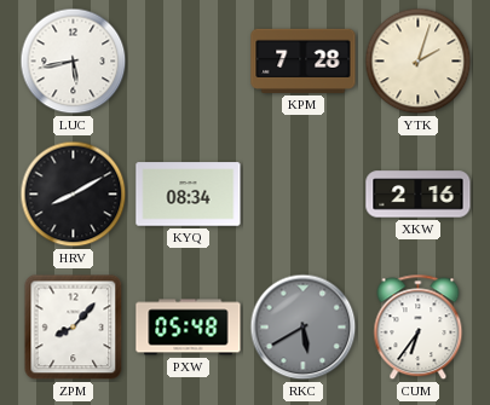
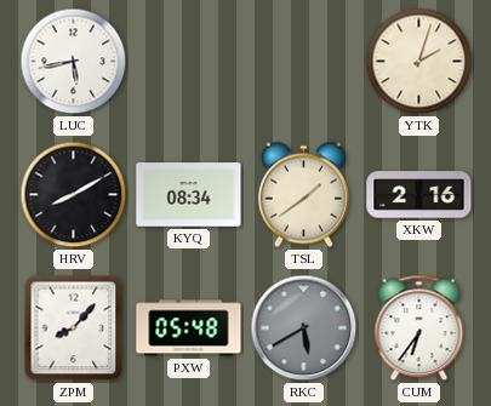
KPM: 7:28 -> none (304, 60)
TSL: none -> 1:39 (303, 195)
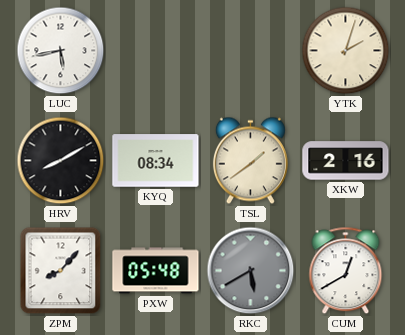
CUM: 6:36 -> 12:40 (346, 271)
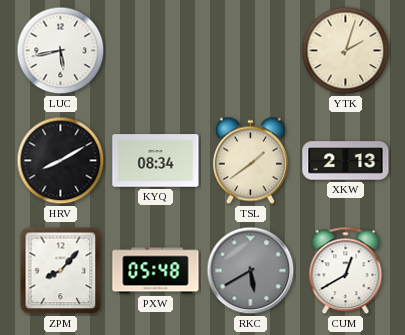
XKW: 2:16 -> 2:13 (346, 161)
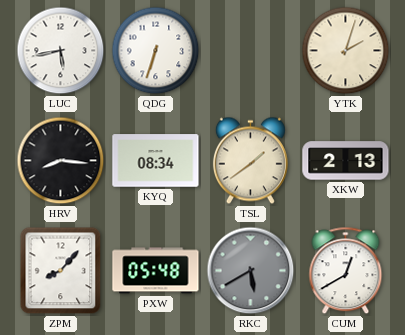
QDG: none -> 6:33 (156, 51)
HRV: 8:10 -> 8:16 (61, 161)
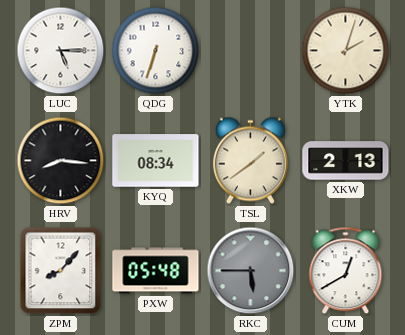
LUC: 5:43 -> 5:15 (61, 51)
RKC: 5:40 -> 5:45 (251, 271)
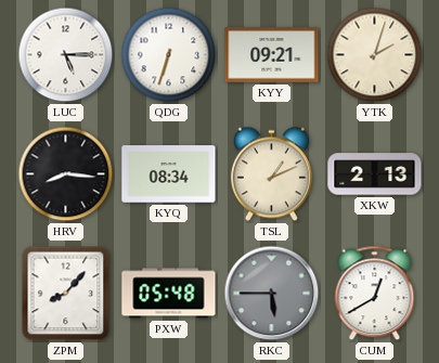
KYY: none -> 09:21 (272, 55)
TSL: 1:39 -> 1:11 (271, 174)
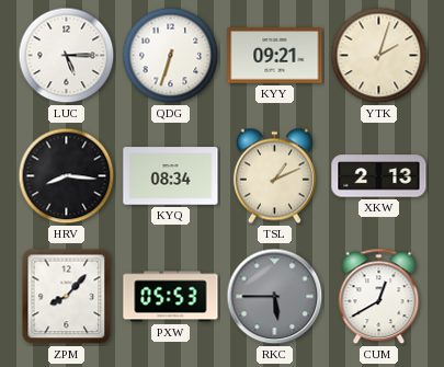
PXW: 05:48 -> 05:53 (171, 297)
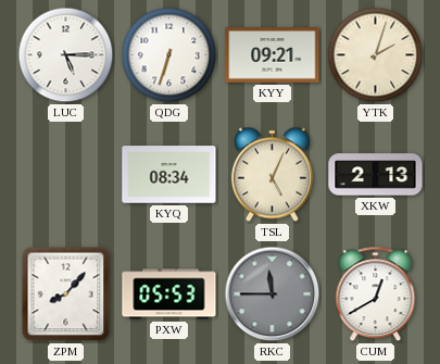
HRV: 8:16 -> none (67, 176)
TSL: 1:11 -> 5:04 (272, 175)
RKC: 5:45 -> 11:45 (273, 294)
